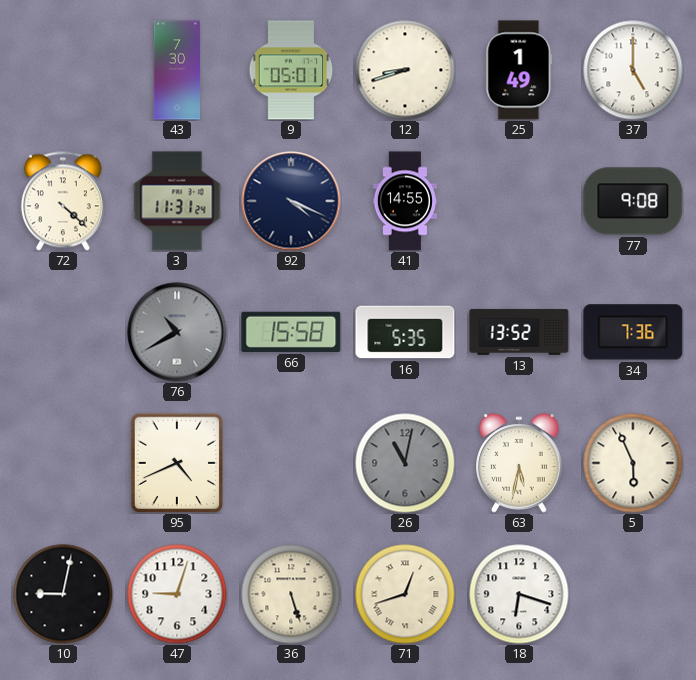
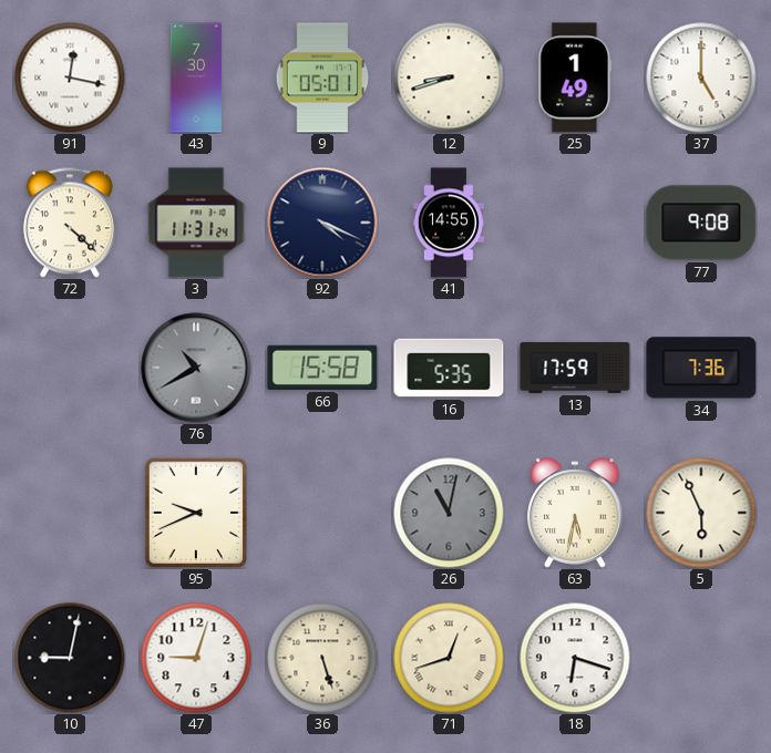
91: none -> 12:17 (70, 78)
13: 13:52 -> 17:59 (575, 368)
95: 4:41 -> 9:41 (195, 512)
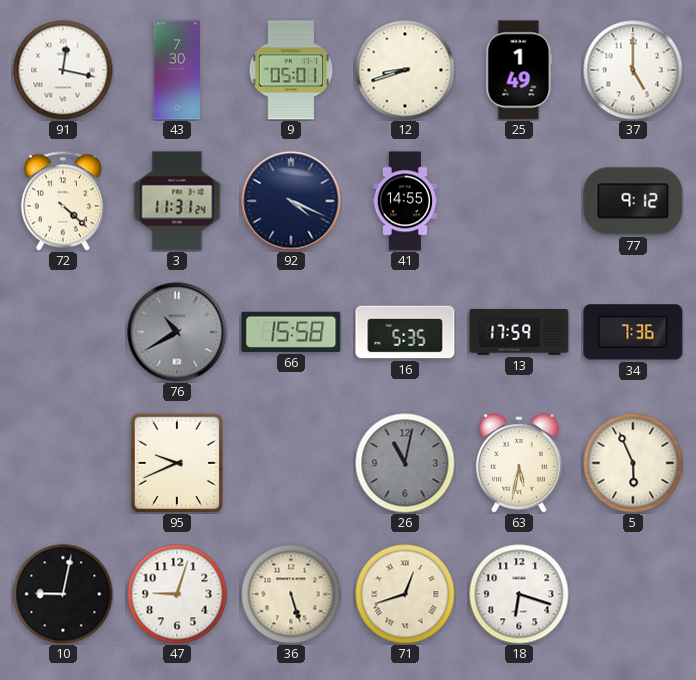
77: 9:08 -> 9:12 (633, 201)
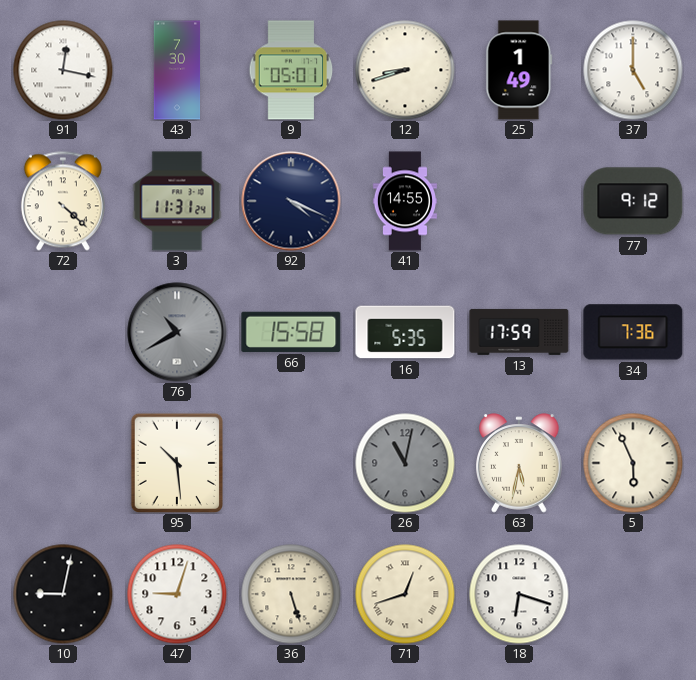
95: 9:41 -> 10:29 (176, 462)
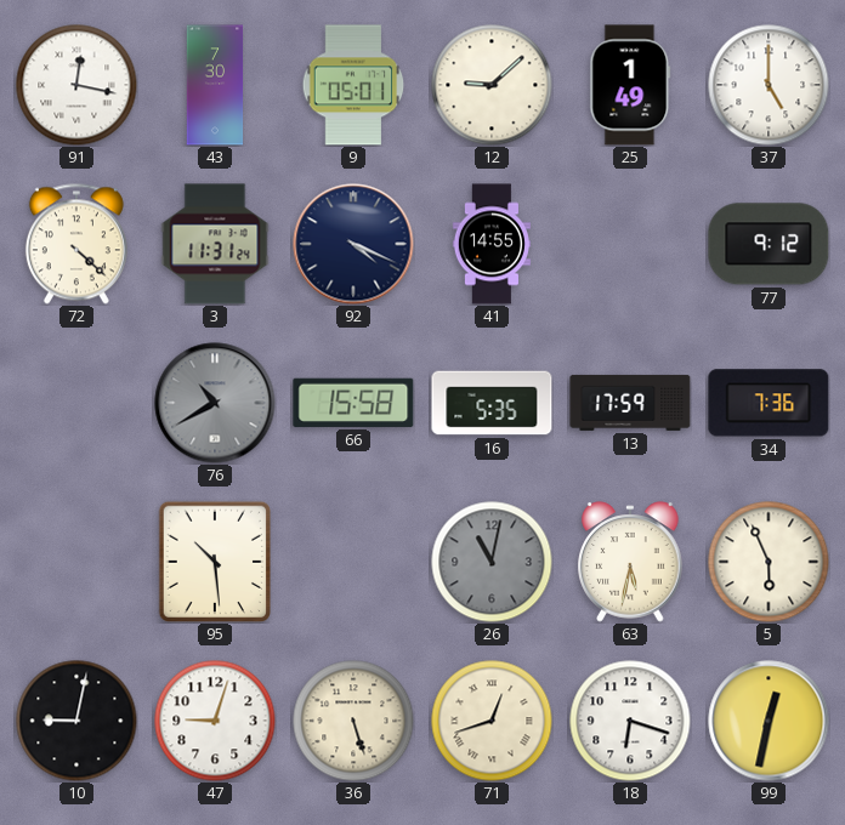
12: 8:42 -> 9:08 (492, 85)
99: none -> 12:32 (769, 721)
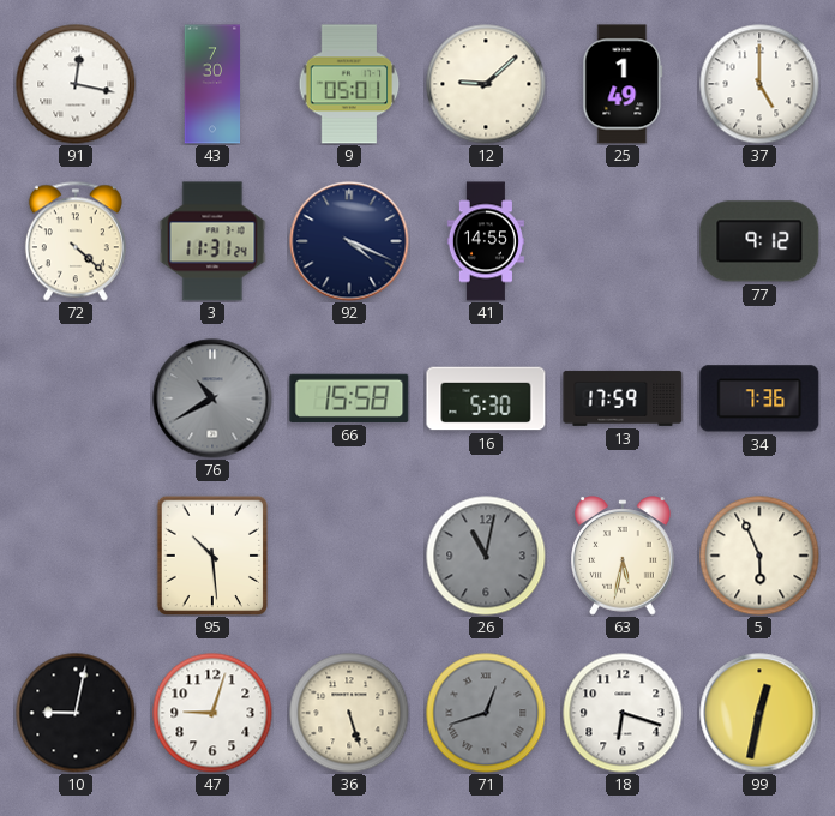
16: 5:35 -> 5:30 (486, 398)
71 dial: cream -> grey (486, 713)
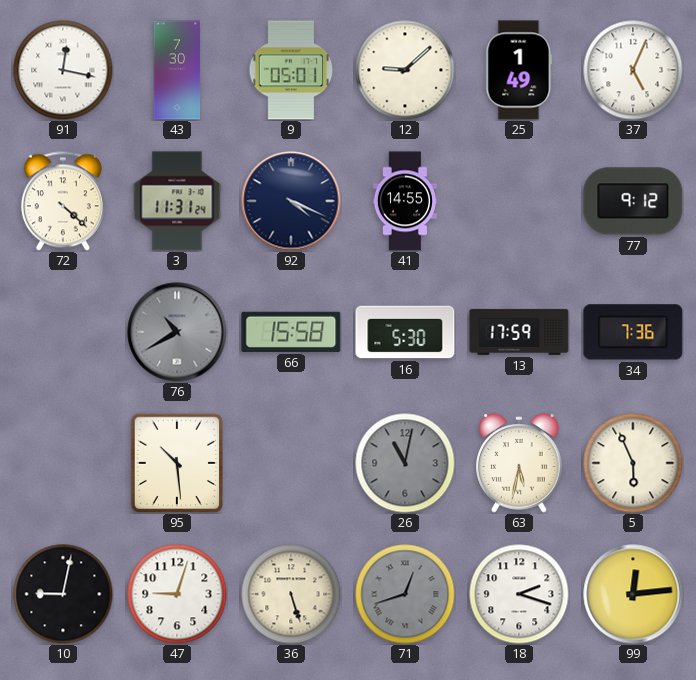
37: 5:00 -> 5:04 (633, 70)
18: 6:18 -> 2:18 (519, 594)
99: 12:32 -> 12:14 (633, 594)
